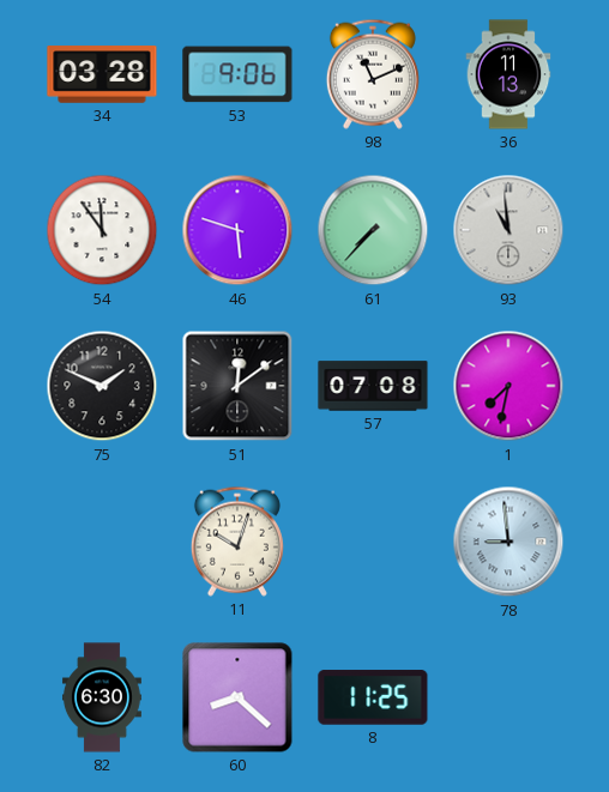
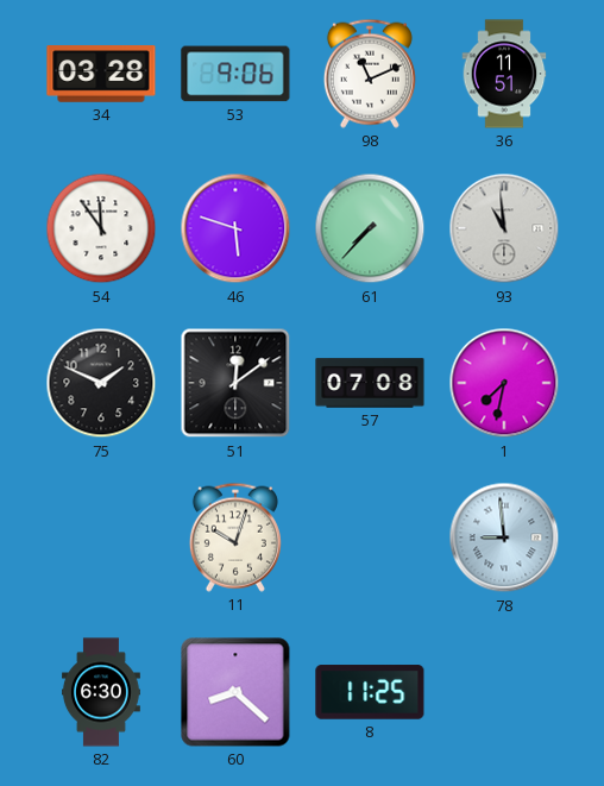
36: 11:13 -> 11:51 (504, 74)
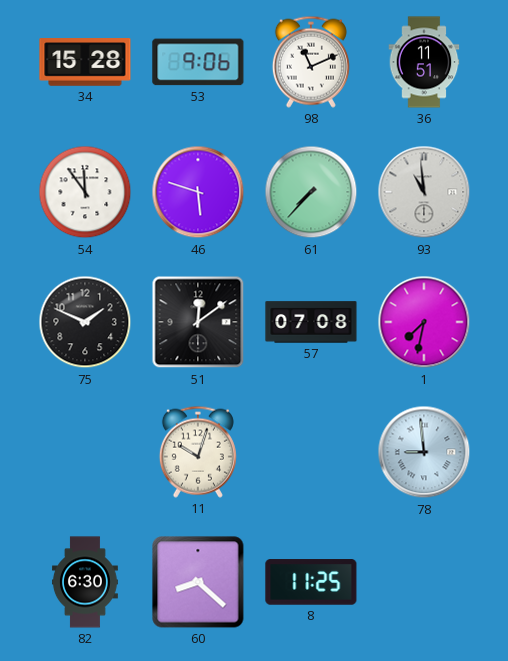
34: 03:28 -> 15:28 (85, 62)
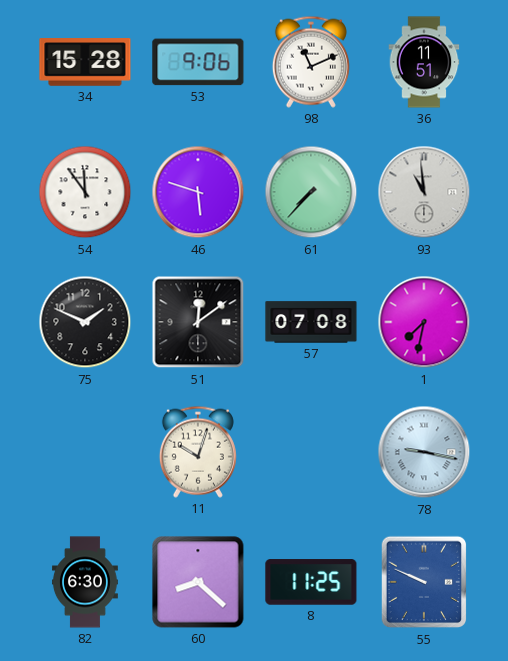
78: 8:59 -> 9:17 (424, 452)
55: none -> 9:49 (424, 582)
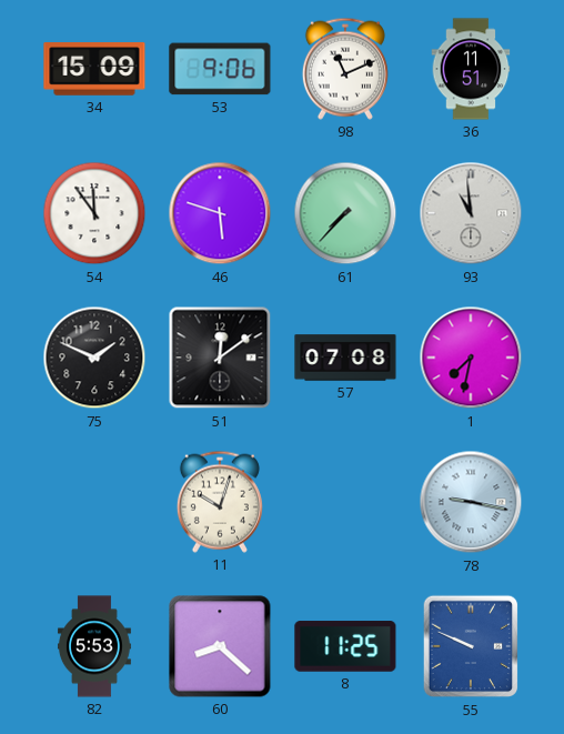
34: 15:28 -> 15:09 (94, 69)
82: 6:30 -> 5:53 (95, 646)
